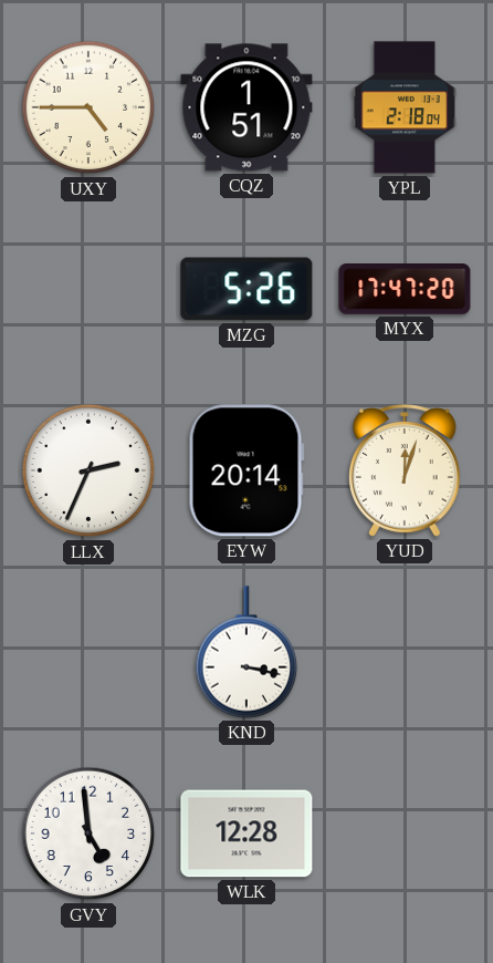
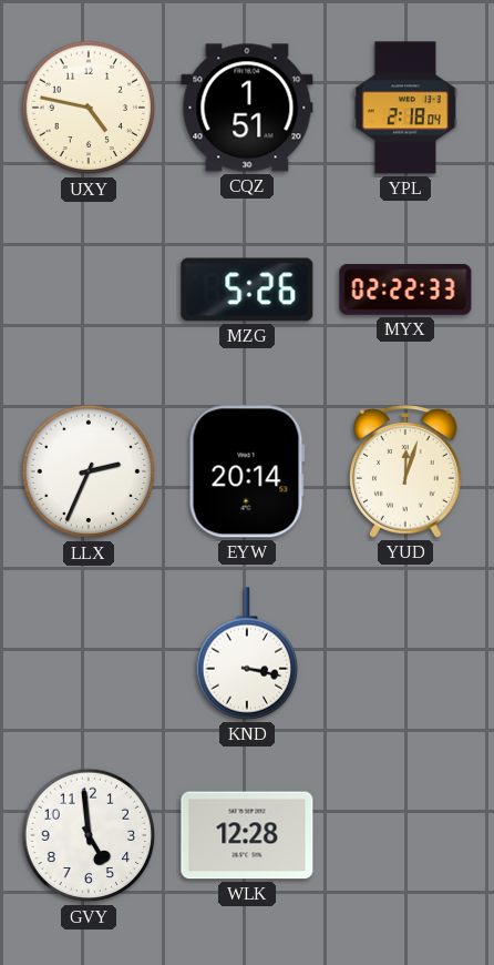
UXY: 4:45 -> 4:47 (89, 108)
MYX: 17:47 -> 02:22 (405, 291)
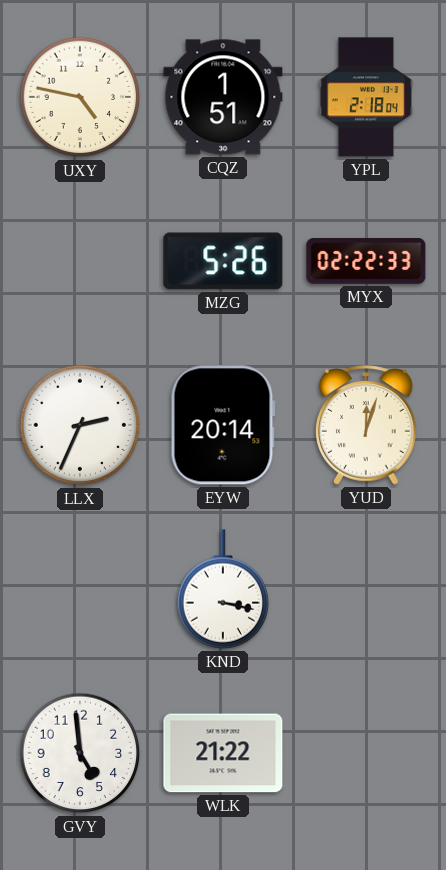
WLK: 12:28 -> 21:22 (223, 753)
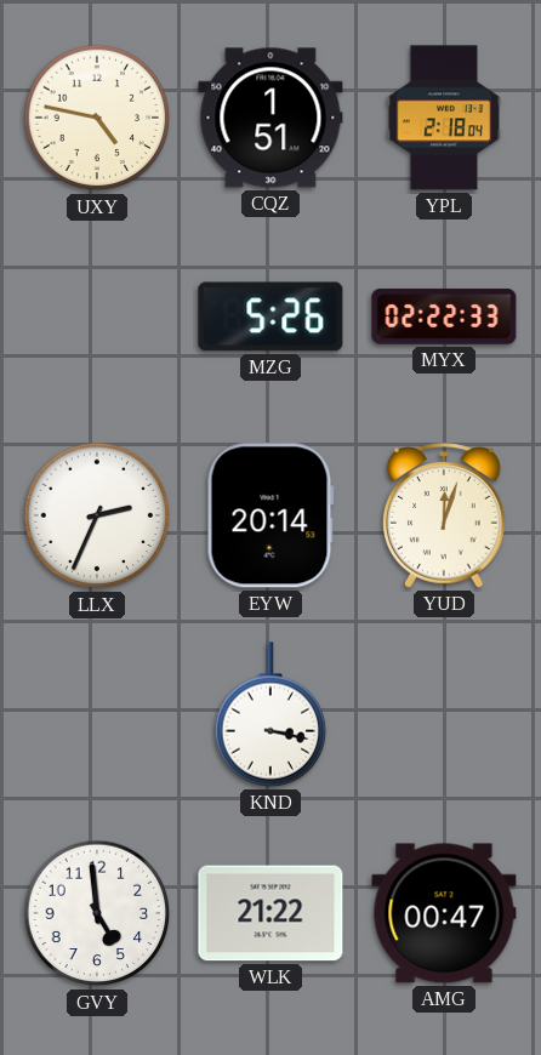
AMG: none -> 00:47 (444, 913)
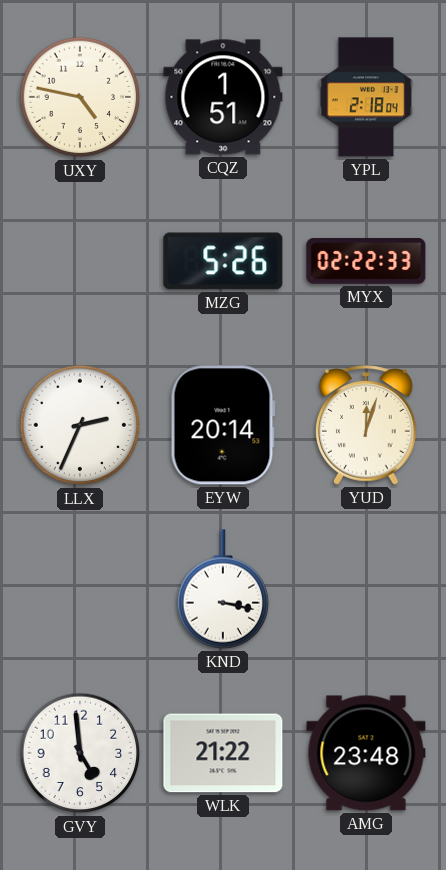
AMG: 00:47 -> 23:48 (366, 753)
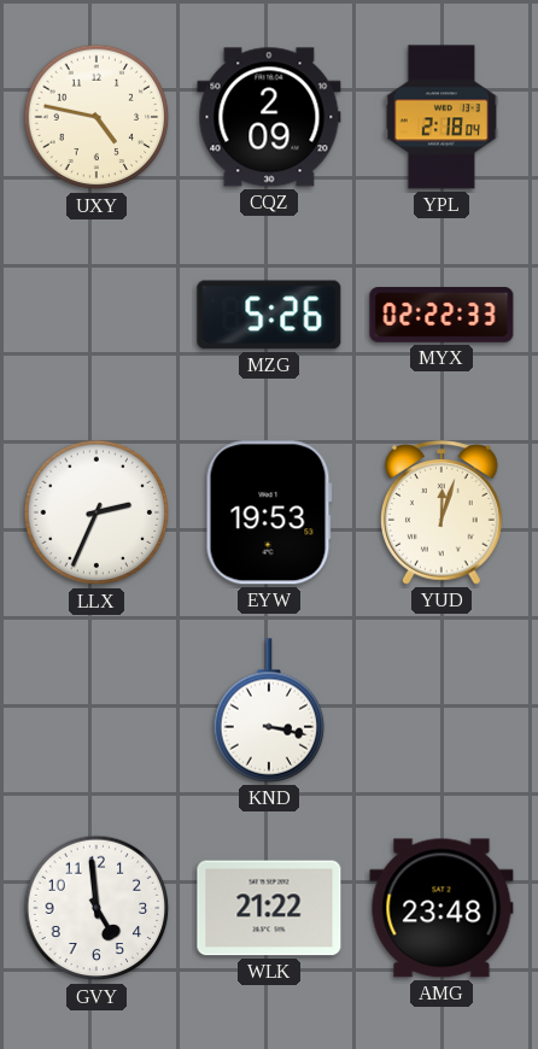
CQZ: 1:51 -> 2:09 (269, 117)
EYW: 20:14 -> 19:53 (269, 512)
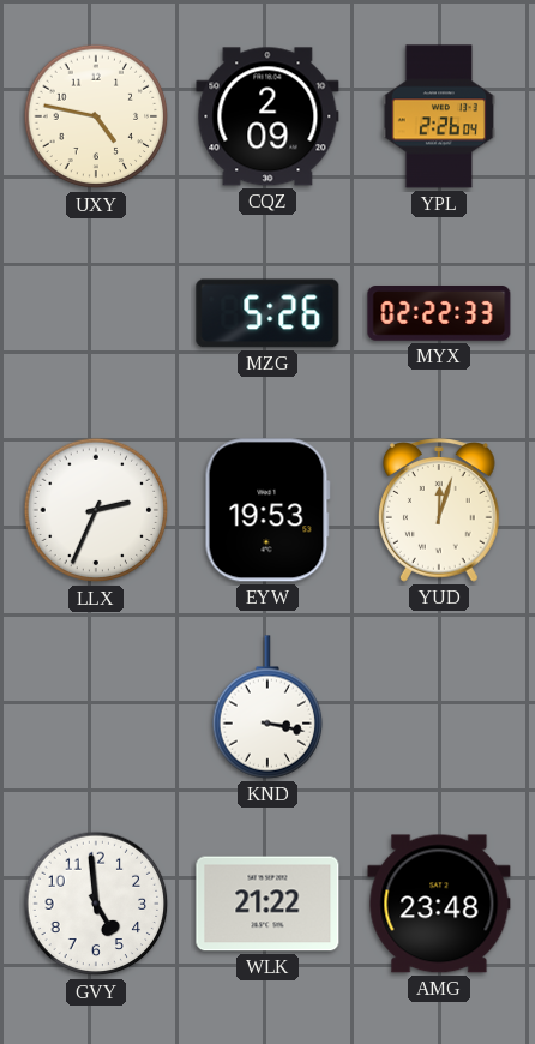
YPL: 2:18 -> 2:26 (438, 116)
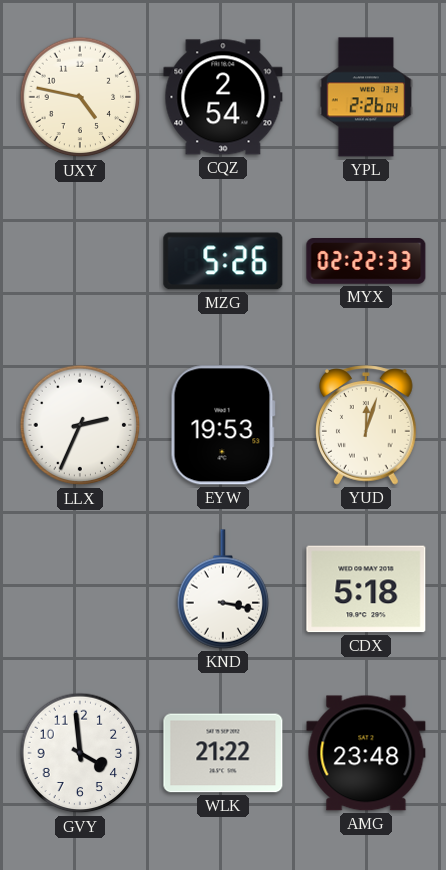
CQZ: 2:09 -> 2:54 (223, 97)
CDX: none -> 5:18 (366, 589)
GVY: 4:59 -> 3:59 (80, 753)
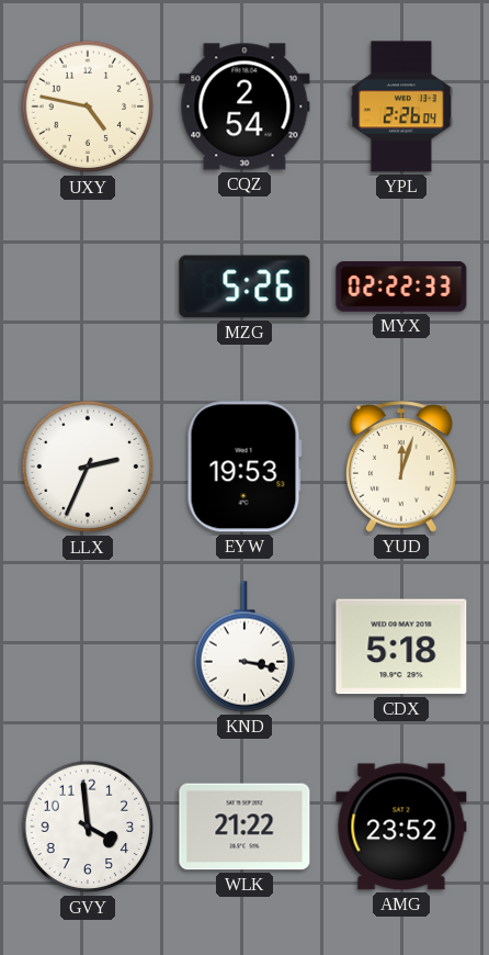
AMG: 23:48 -> 23:52 (401, 827)
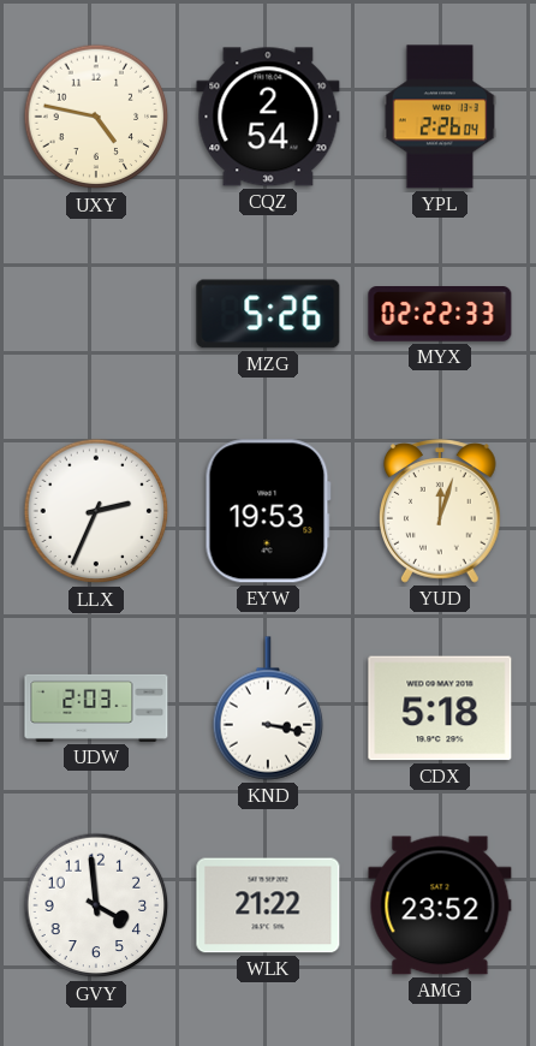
UDW: none -> 2:03 (96, 708)
